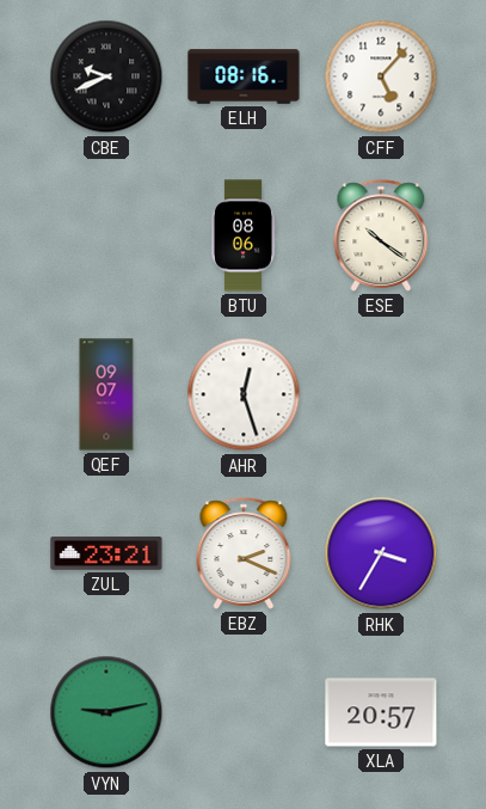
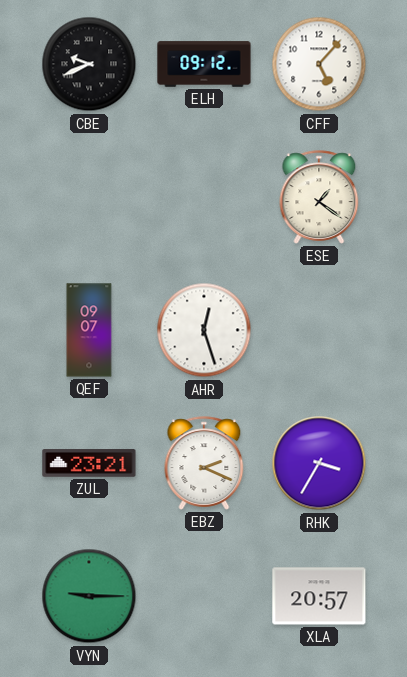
ELH: 08:16 -> 09:12 (204, 64)
BTU: 08:06 -> none (244, 235)
ESE: 10:21 -> 1:21 (319, 197)
VYN: 9:13 -> 9:15 (89, 596)
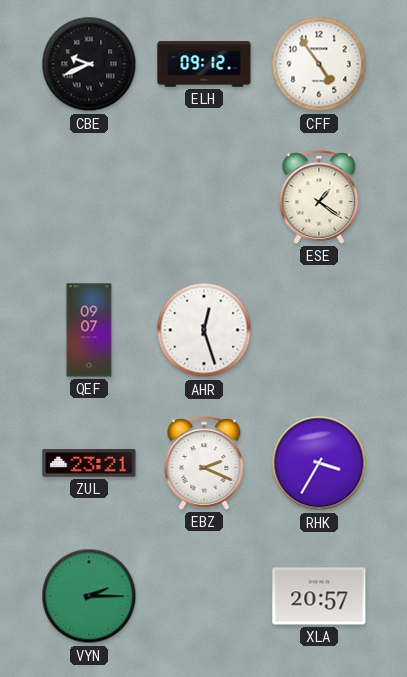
CFF: 5:07 -> 4:54 (319, 64)
VYN: 9:15 -> 2:15 (89, 596)
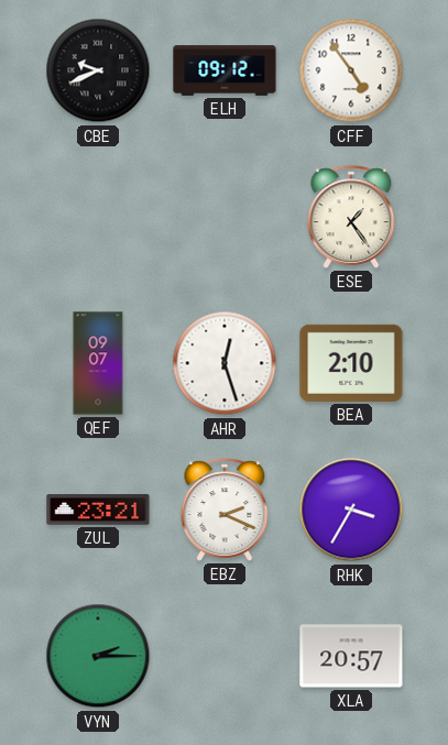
ESE: 1:21 -> 1:24 (351, 217)
BEA: none -> 2:10 (351, 363)
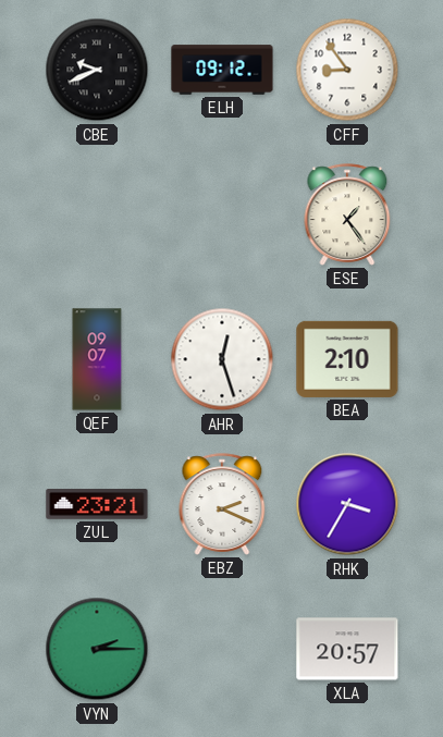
CFF: 4:54 -> 8:54 (347, 70)
